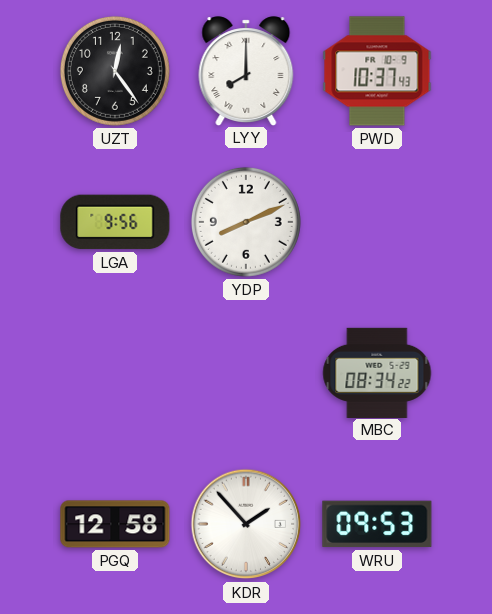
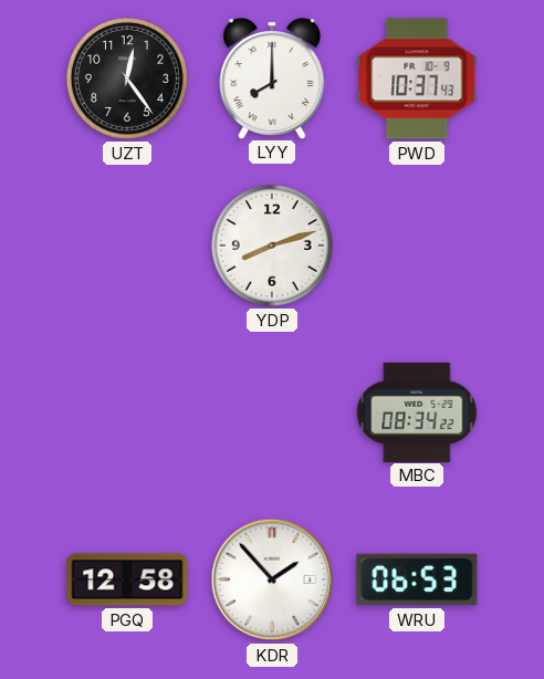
LGA: 9:56 -> none (115, 222)
YDP: 8:11 -> 8:12 (272, 246)
WRU: 09:53 -> 06:53 (417, 579)
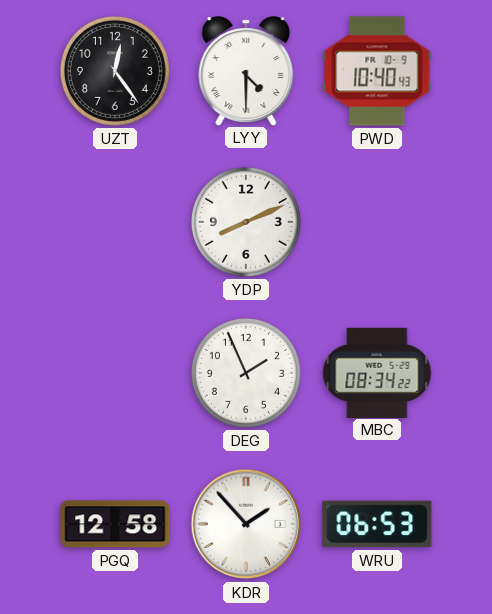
LYY: 8:00 -> 4:30 (246, 71)
PWD: 10:37 -> 10:40 (377, 71)
YDP: 8:12 -> 8:11 (246, 222)
DEG: none -> 1:56 (246, 373)
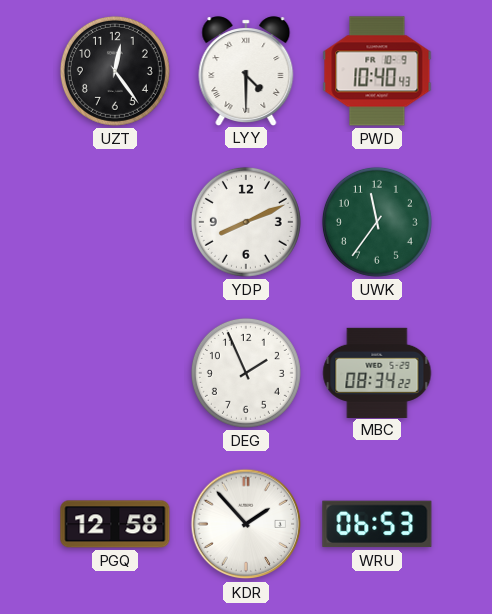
UWK: none -> 11:36 (377, 222)
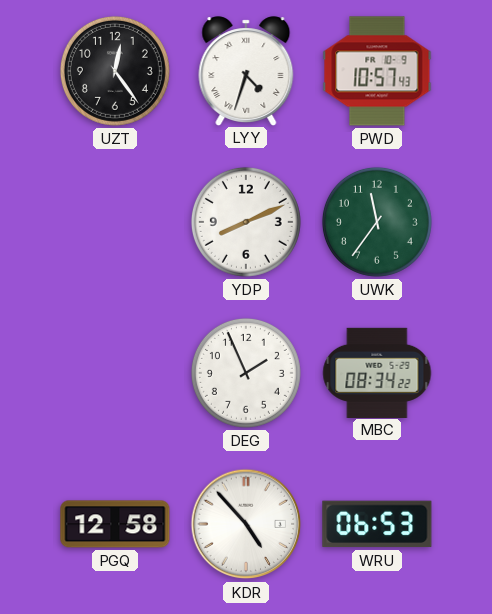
LYY: 4:30 -> 4:33 (246, 71)
PWD: 10:40 -> 10:57 (377, 71)
KDR: 1:53 -> 4:53 (246, 524)
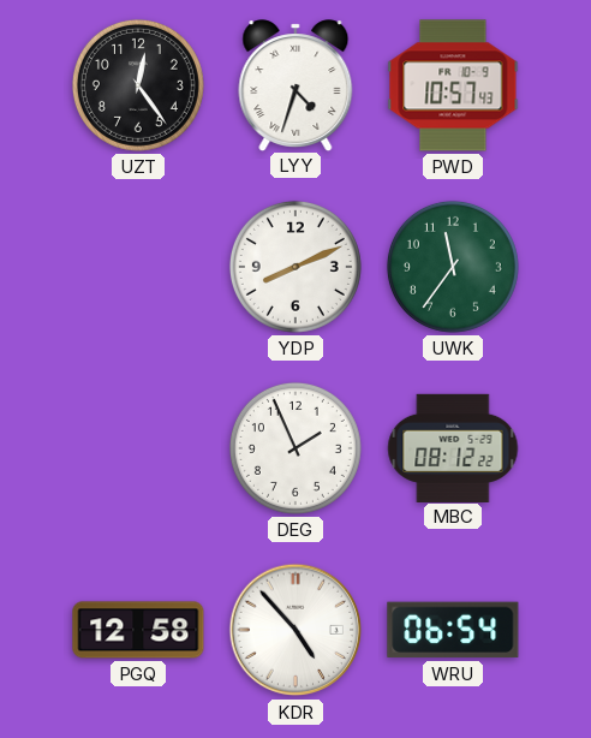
MBC: 08:34 -> 08:12 (453, 447)
WRU: 06:53 -> 06:54 (453, 630)
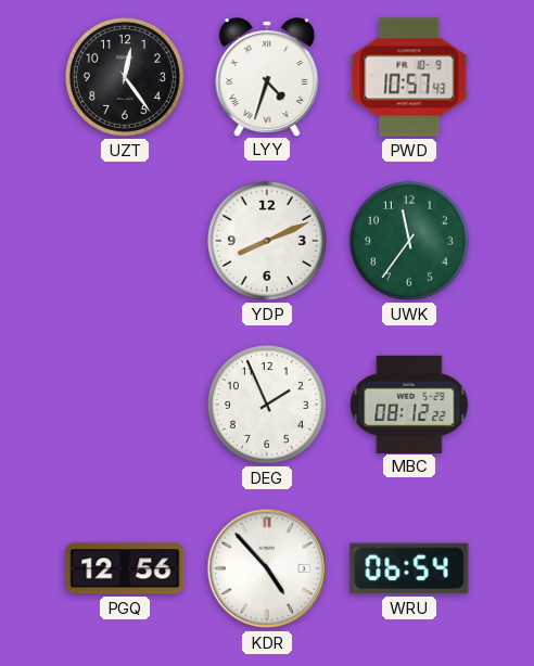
PGQ: 12:58 -> 12:56 (125, 568)
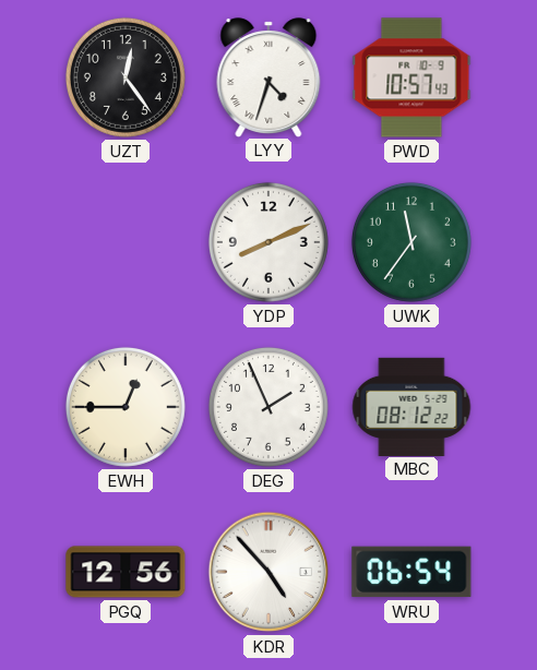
EWH: none -> 12:45 (126, 407)
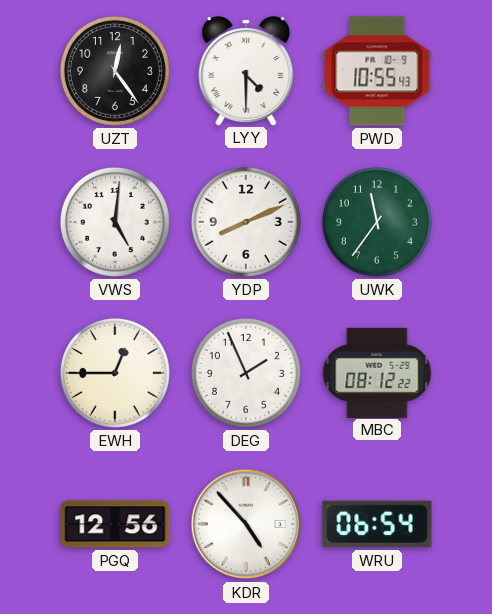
LYY: 4:33 -> 4:30 (246, 71)
PWD: 10:57 -> 10:55 (377, 71)
VWS: none -> 5:01 (115, 222)
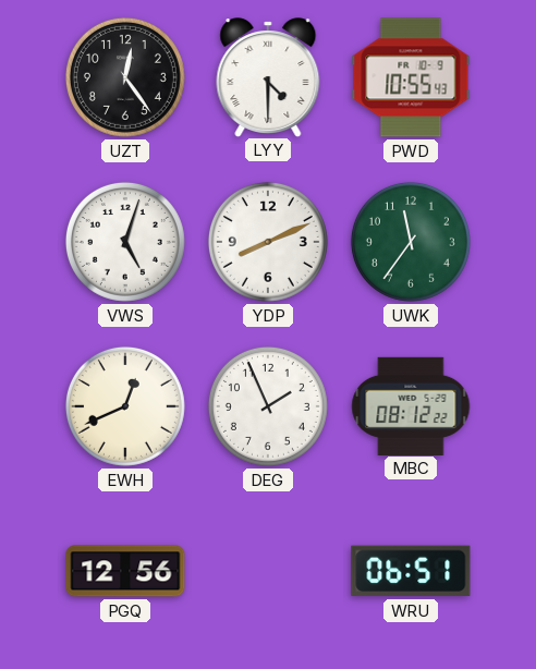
VWS: 5:01 -> 5:03 (125, 242)
EWH: 12:45 -> 12:41 (125, 406)
KDR: 4:53 -> none (246, 524)
WRU: 06:54 -> 06:51 (411, 571)
